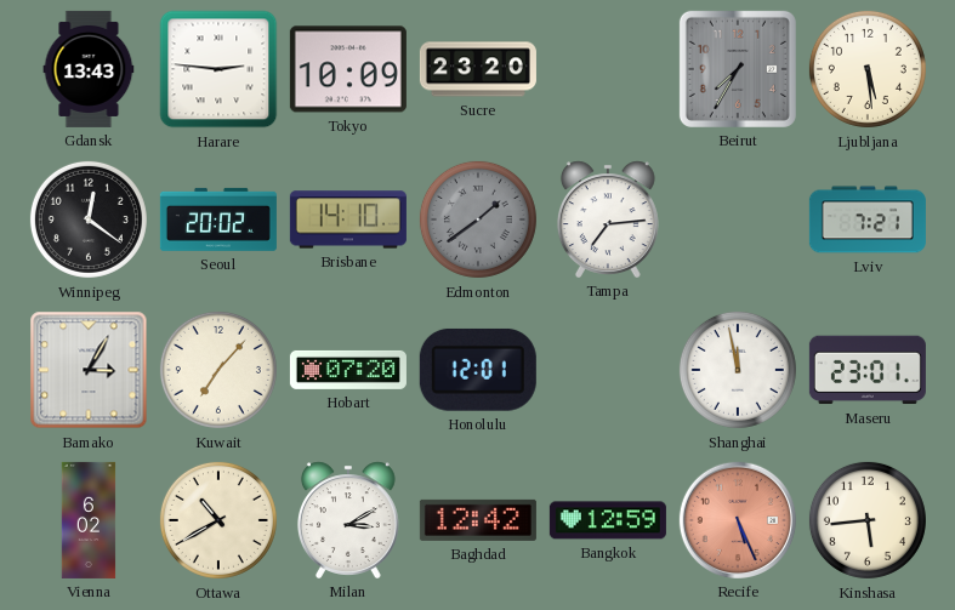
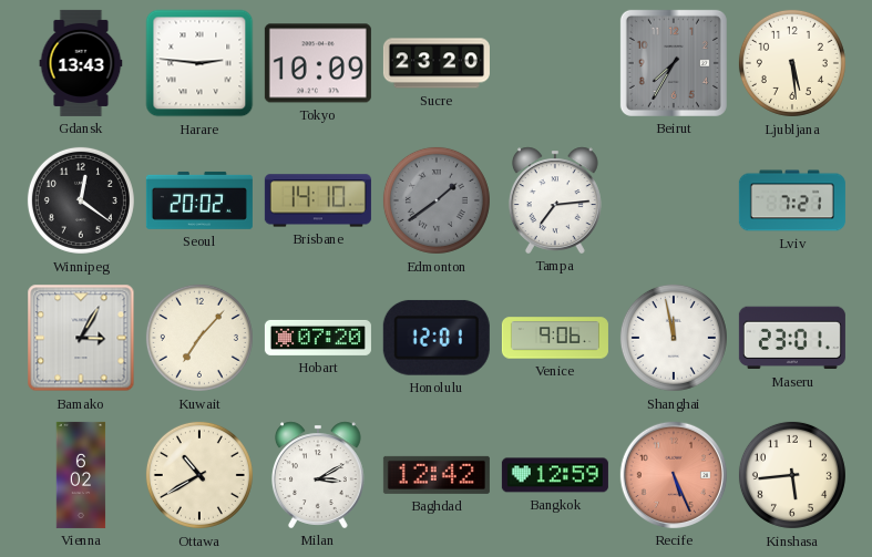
Venice: none -> 9:06 (555, 338)
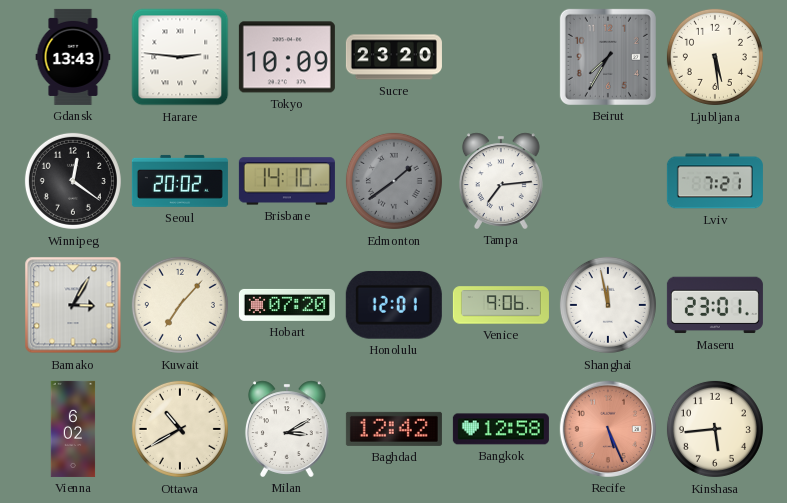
Bangkok: 12:59 -> 12:58 (501, 429)
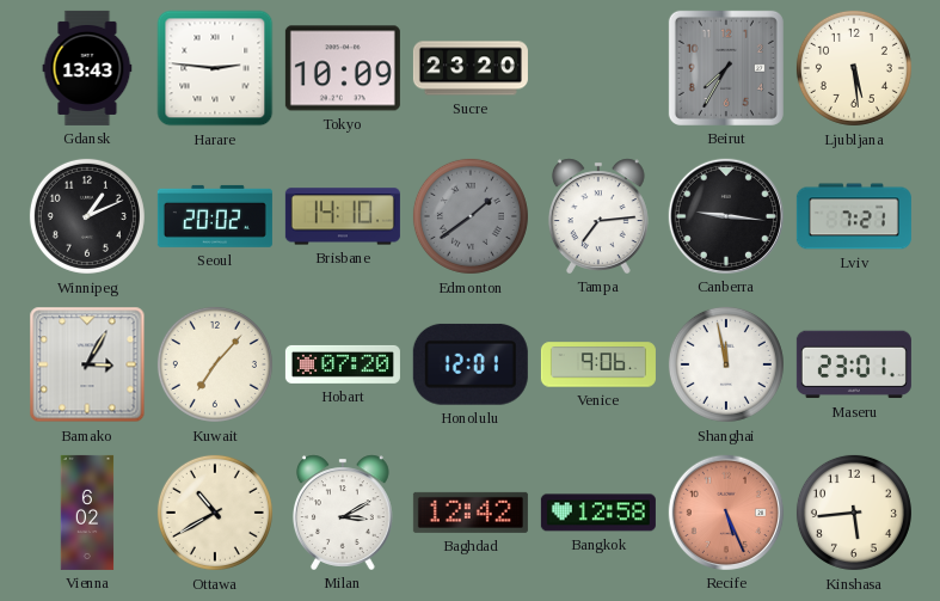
Winnipeg: 12:21 -> 1:11 (87, 216)
Canberra: none -> 9:16 (726, 216)
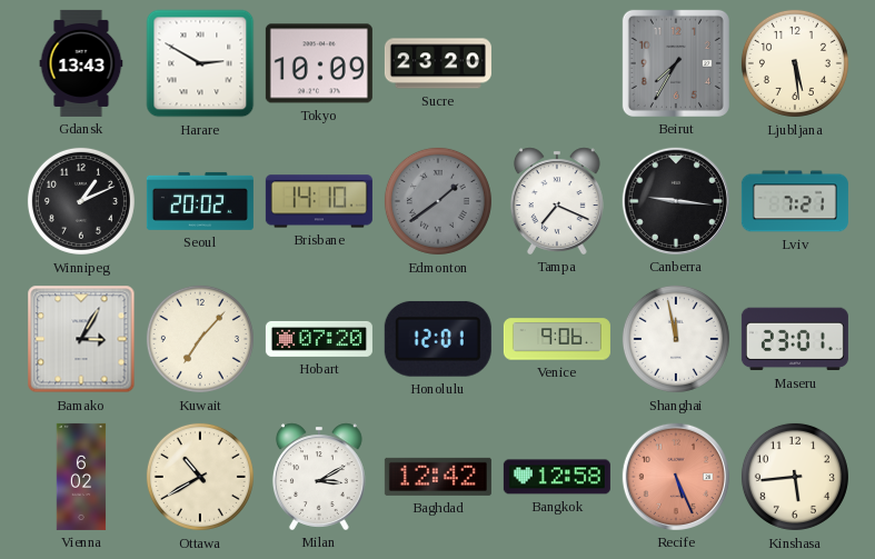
Harare: 2:46 -> 2:50 (200, 63)
Tampa: 7:14 -> 7:19 (557, 201)
